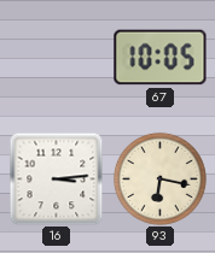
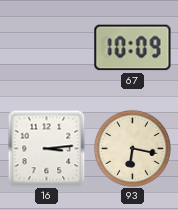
67: 10:05 -> 10:09 (133, 48)
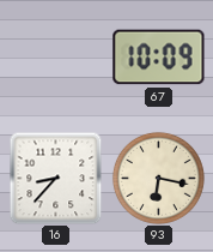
16: 3:14 -> 8:37 (55, 178)
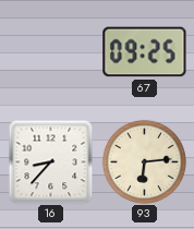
67: 10:09 -> 09:25 (145, 52)
93: 6:17 -> 6:14 (144, 161)
